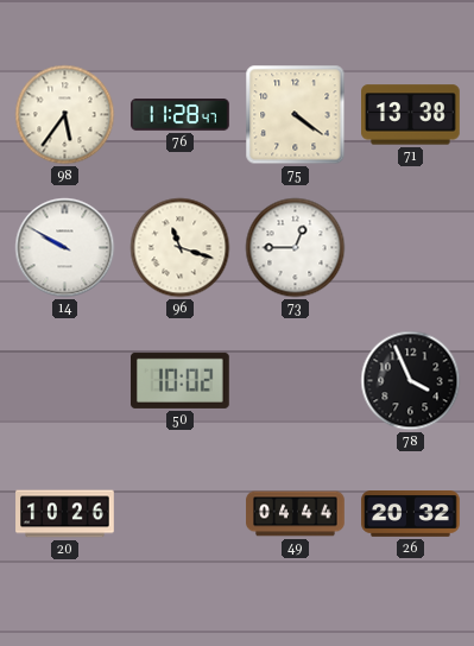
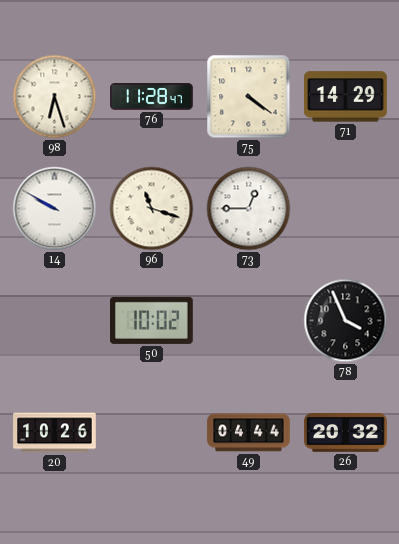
98: 5:36 -> 6:27 (55, 97)
71: 13:38 -> 14:29 (346, 97)
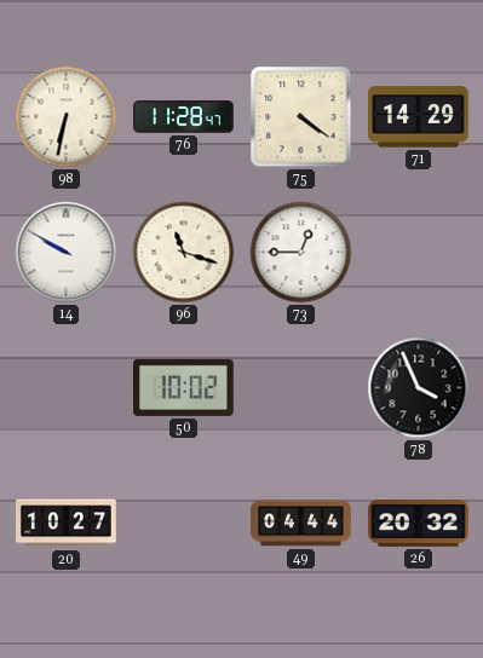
98: 6:27 -> 6:32 (67, 117)
20: 10:26 -> 10:27 (67, 524)
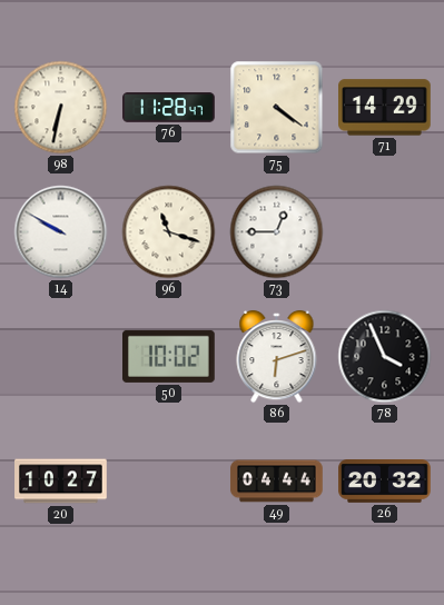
86: none -> 6:12 (277, 357)
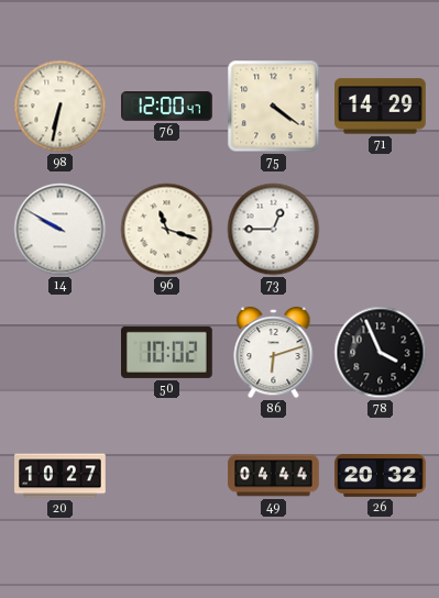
76: 11:28 -> 12:00 (167, 107)
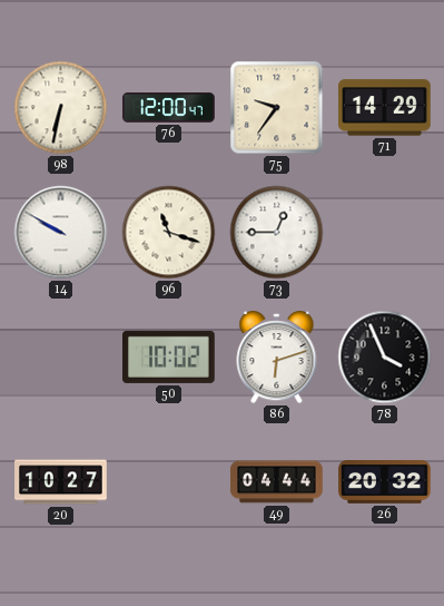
75: 4:21 -> 9:36 (277, 108)
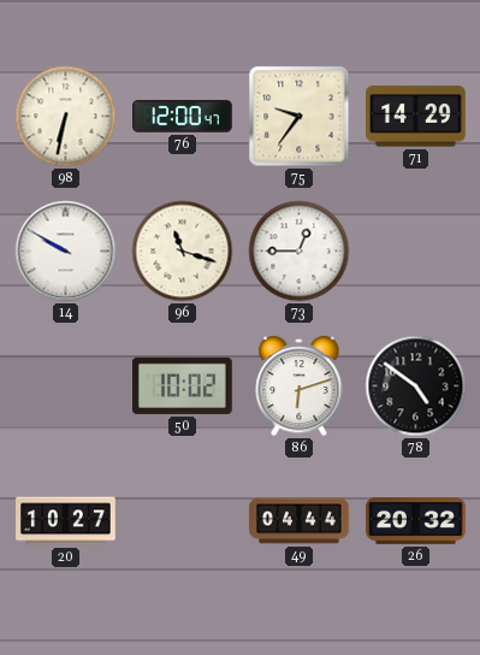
78: 3:56 -> 4:51 (416, 386)
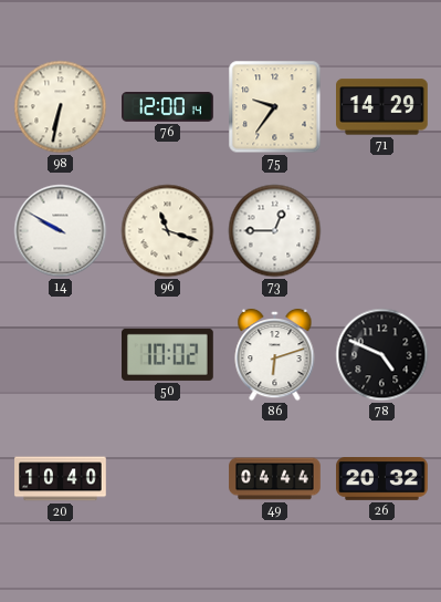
76: 12:00:47 -> 12:00:14 (168, 107)
78: 4:51 -> 4:49 (382, 355)
20: 10:27 -> 10:40 (61, 479)
